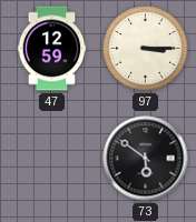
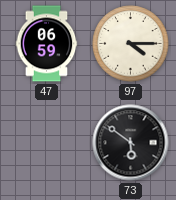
47: 12:59 -> 06:59 (47, 44)
97: 3:15 -> 4:15 (131, 44)
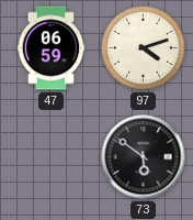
97: 4:15 -> 4:12 (144, 48)
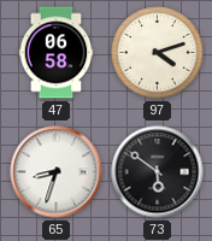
47: 06:59 -> 06:58 (57, 53)
65: none -> 8:33 (57, 172)
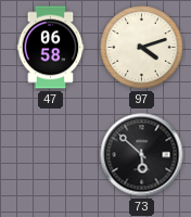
65: 8:33 -> none (57, 172)
73: 5:51 -> 5:52 (142, 155)
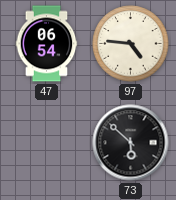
47: 06:58 -> 06:54 (47, 44)
97: 4:12 -> 4:46 (131, 44)
